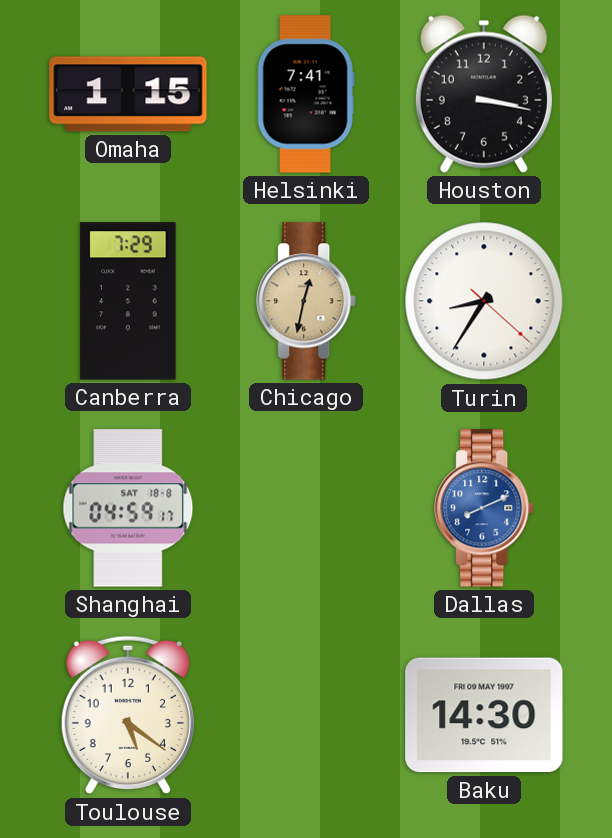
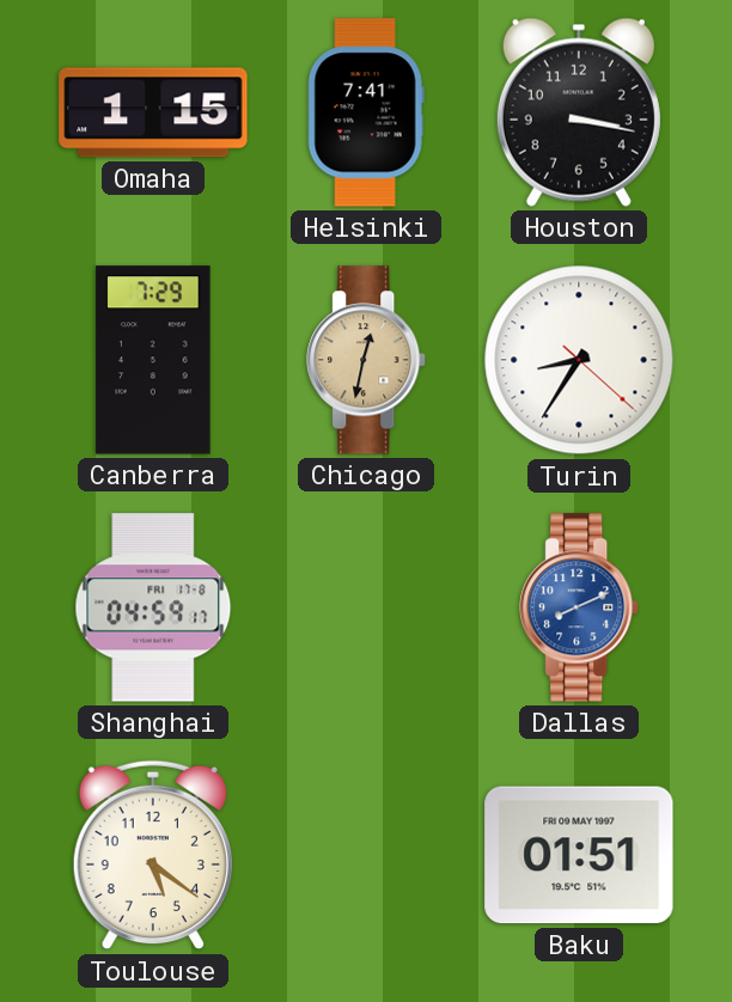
Shanghai date: SAT 18-8 -> FRI 17-8 (153, 607)
Baku: 14:30 -> 01:51 (579, 855)
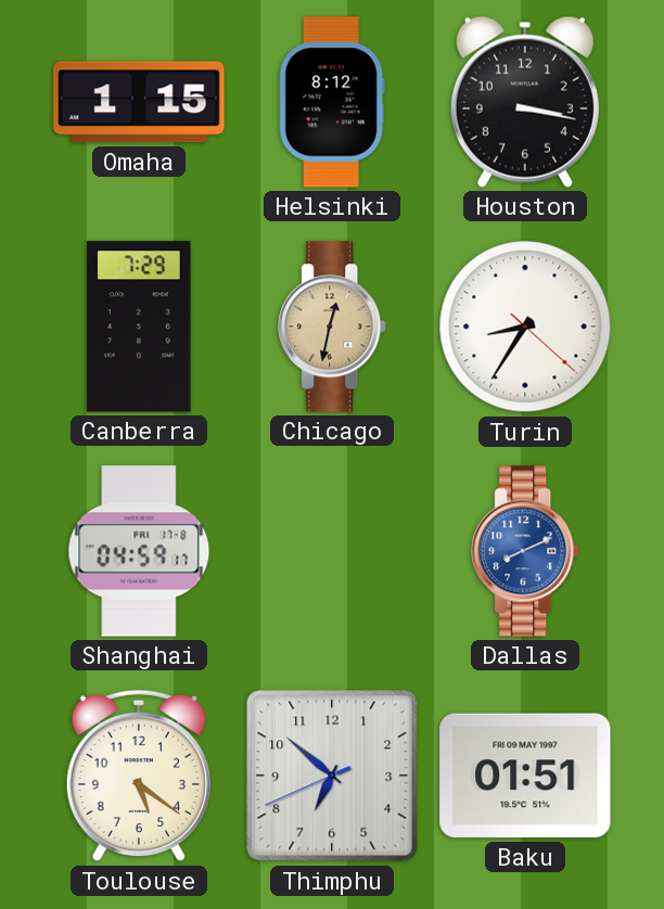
Helsinki: 7:41 -> 8:12 (332, 102)
Thimphu: none -> 6:51 (332, 776)
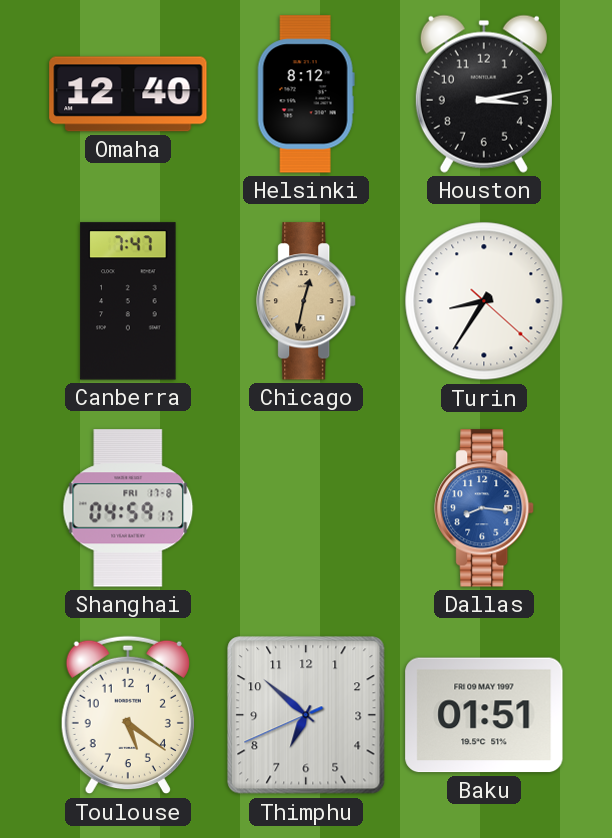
Omaha: 1:15 -> 12:40 (128, 94)
Houston: 3:17 -> 3:13 (484, 94)
Canberra: 7:29 -> 7:47 (128, 301)
Dallas: 8:11 -> 8:16 (485, 508)
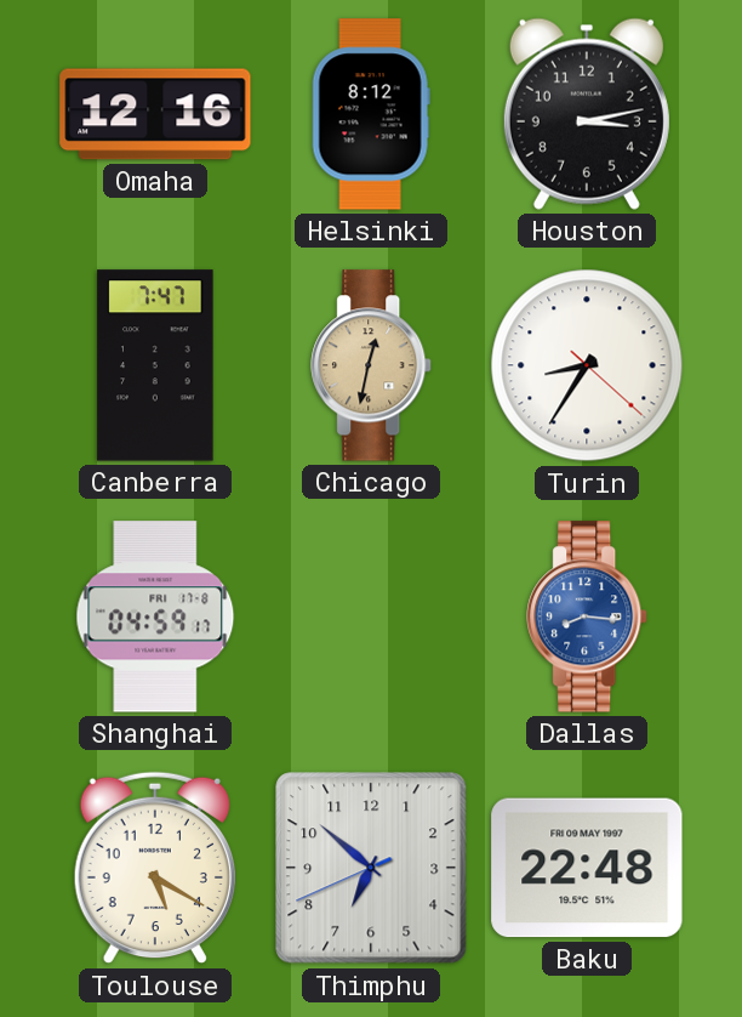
Omaha: 12:40 -> 12:16 (155, 114)
Toulouse: 5:21 -> 5:20 (155, 868)
Baku: 01:51 -> 22:48 (587, 868)
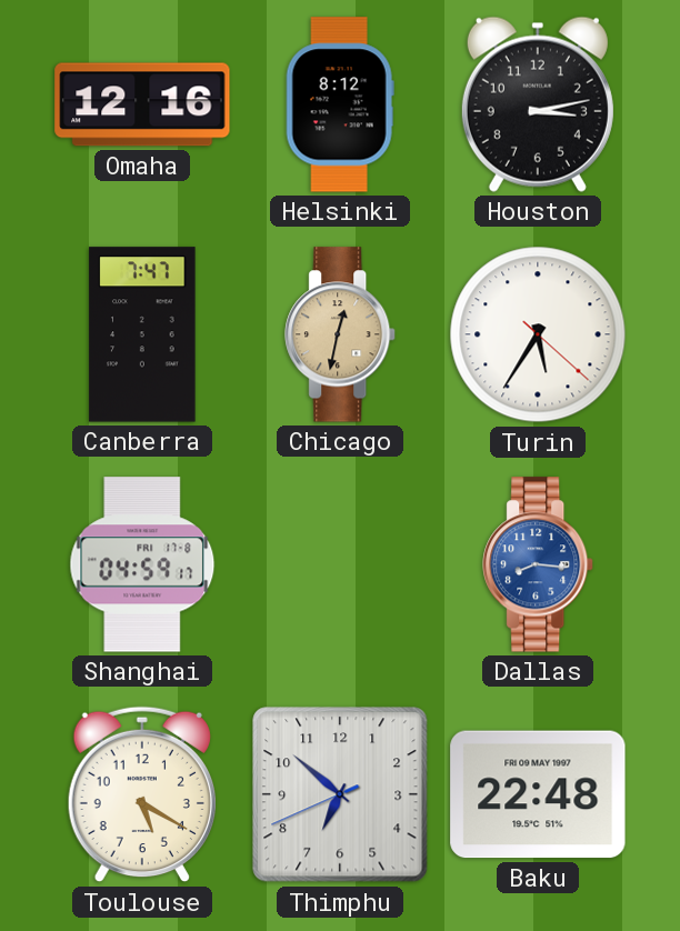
Turin: 8:35 -> 5:35 (538, 334)
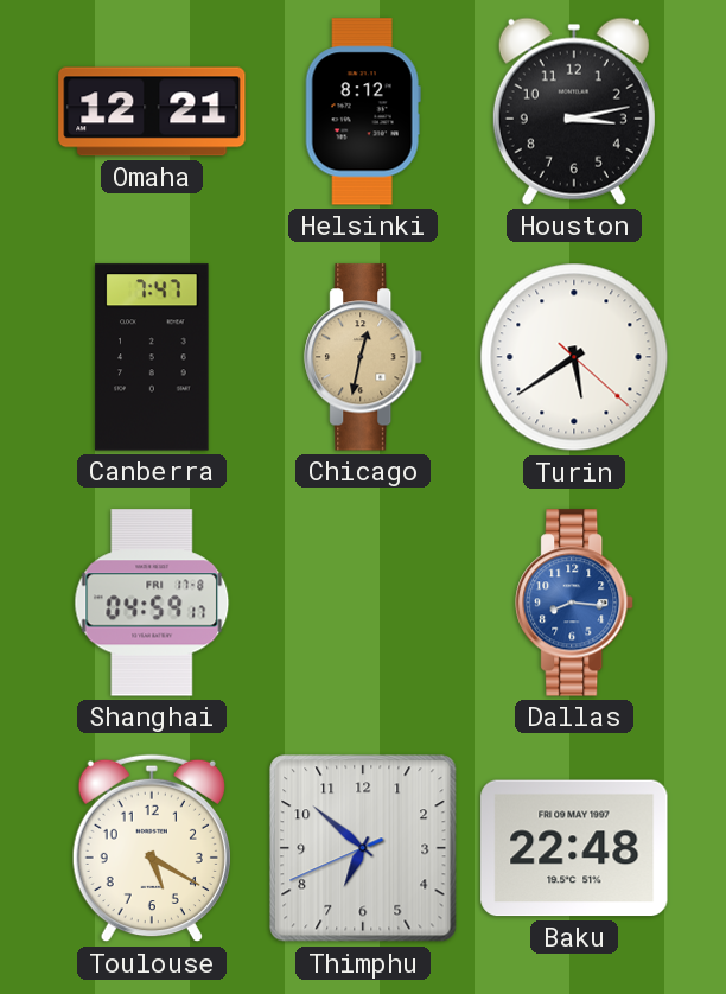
Omaha: 12:16 -> 12:21 (152, 111)
Turin: 5:35 -> 5:39 (574, 357)
